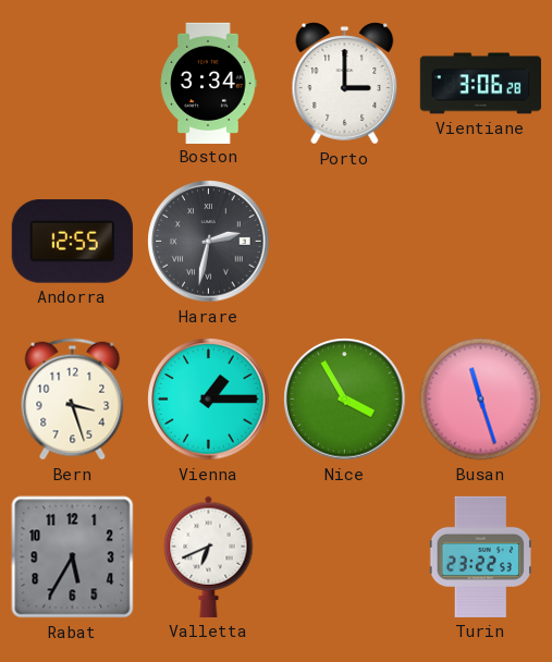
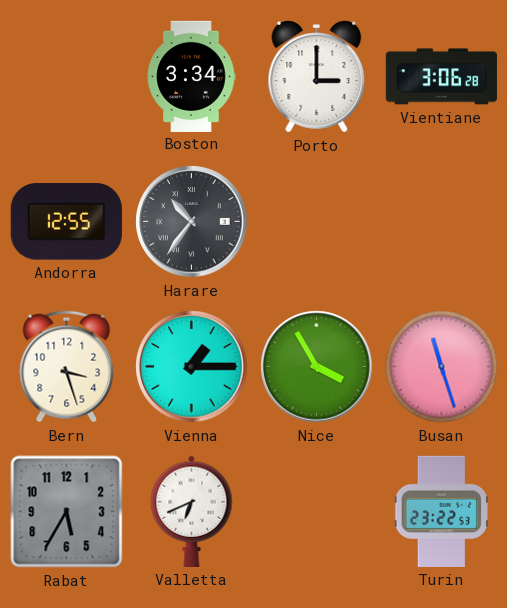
Harare: 2:32 -> 10:36 (192, 222)
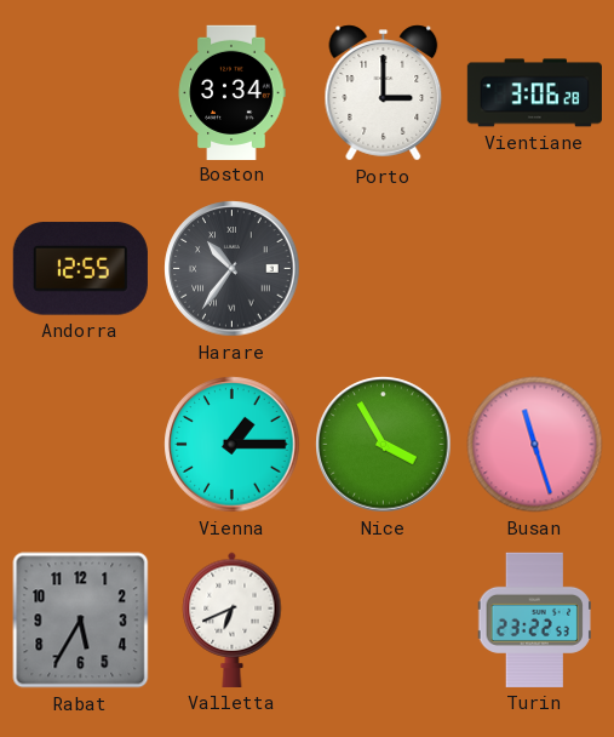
Bern: 3:27 -> none (67, 367)
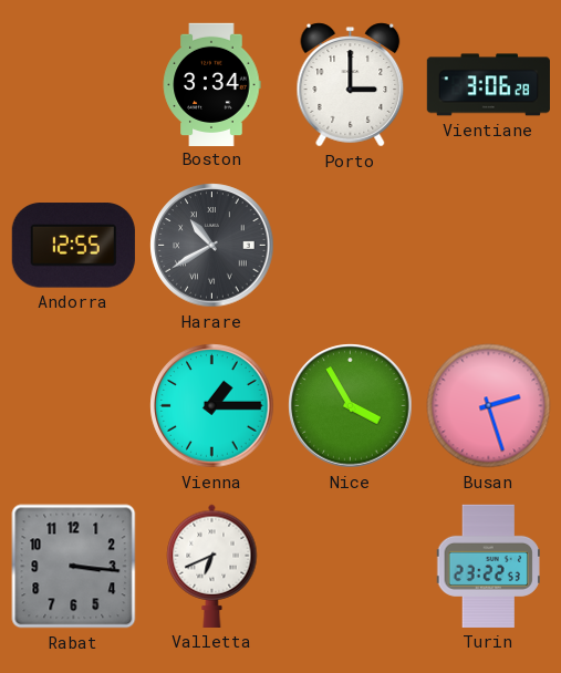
Harare: 10:36 -> 10:40 (212, 246)
Busan: 11:27 -> 2:27 (489, 406)
Rabat: 5:35 -> 3:16 (74, 567)
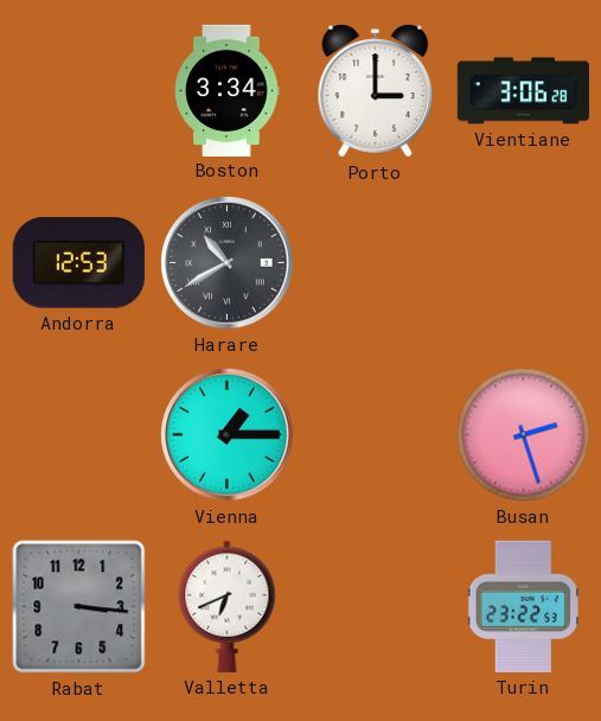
Andorra: 12:55 -> 12:53 (78, 263)
Nice: 3:55 -> none (351, 406)
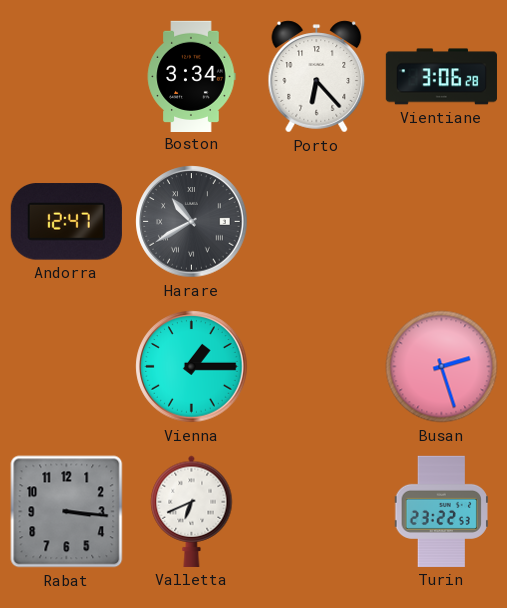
Porto: 3:00 -> 6:23 (317, 77)
Andorra: 12:53 -> 12:47 (66, 222)
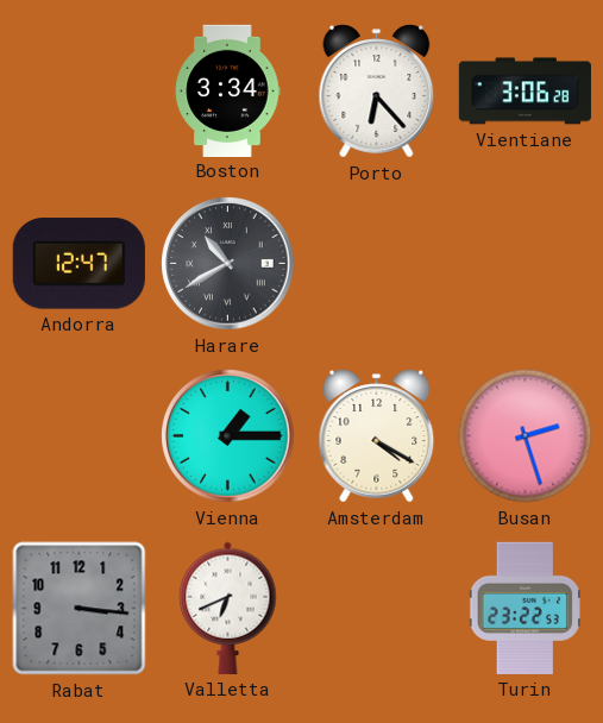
Amsterdam: none -> 4:20 (377, 436)
